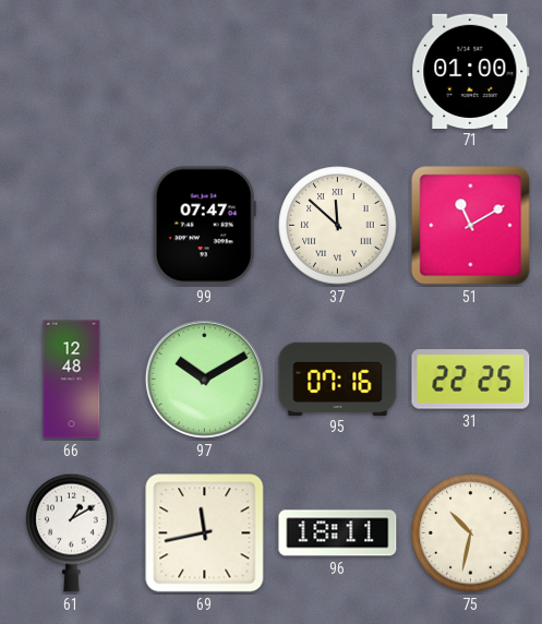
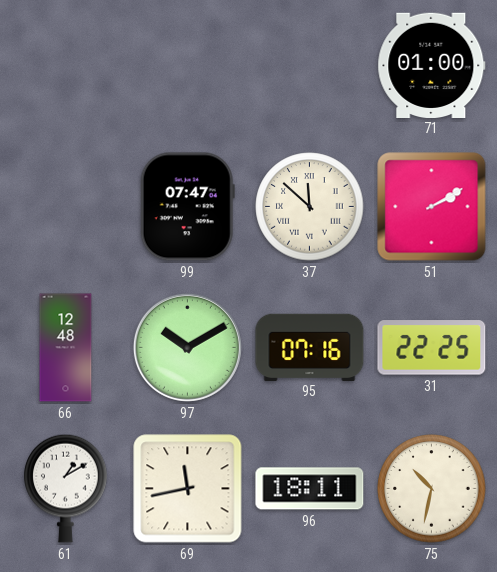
51: 11:10 -> 2:10 (432, 207)
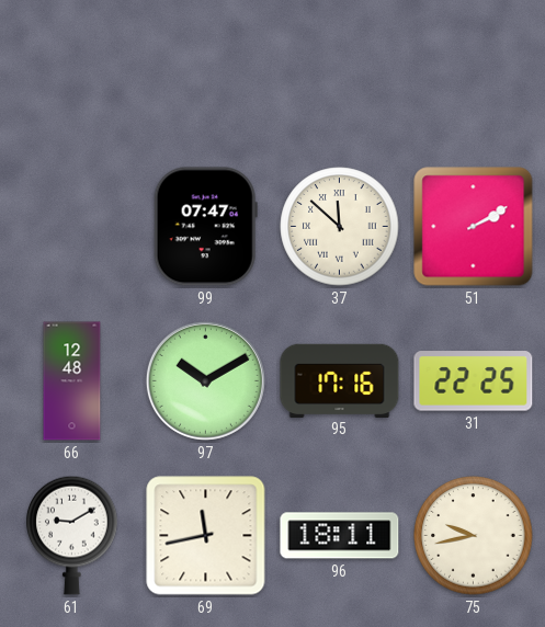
71: 01:00 -> none (432, 65)
95: 07:16 -> 17:16 (340, 380)
61: 1:10 -> 9:10 (72, 535)
75: 10:32 -> 9:43 (474, 536)
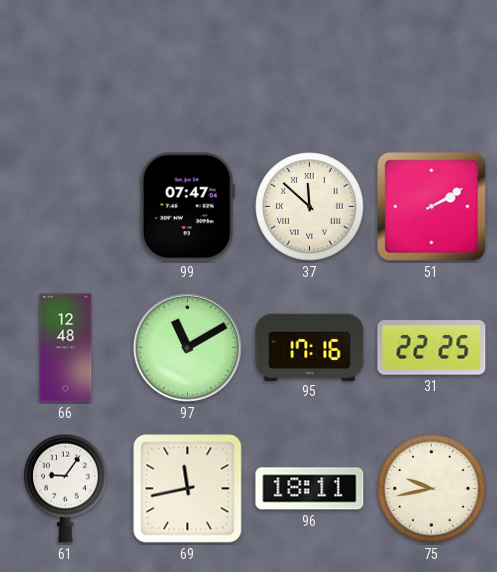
97: 10:10 -> 11:10 (187, 347)
61: 9:10 -> 9:06 (66, 488)
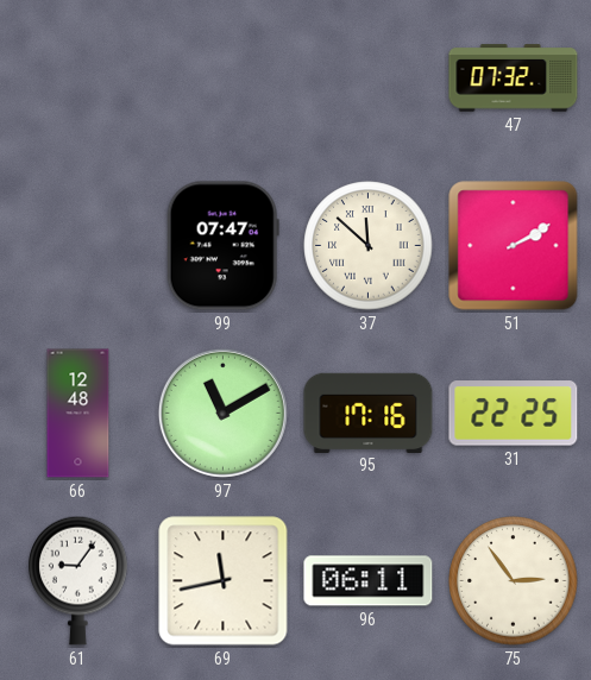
47: none -> 07:32 (514, 78)
96: 18:11 -> 06:11 (369, 581)
75: 9:43 -> 2:54 (514, 581)
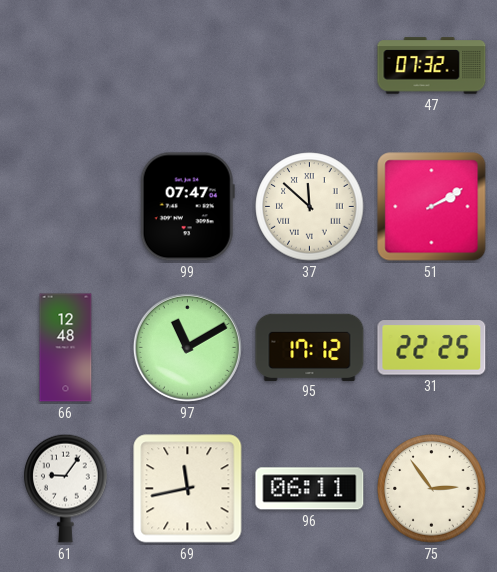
95: 17:16 -> 17:12 (310, 347)
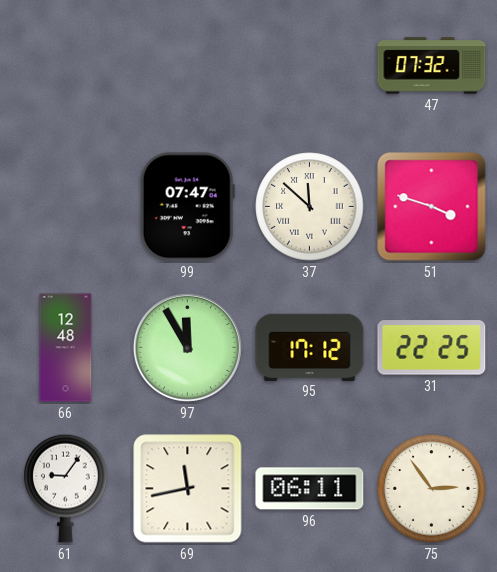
51: 2:10 -> 3:48 (432, 207)
97: 11:10 -> 11:55 (187, 347)
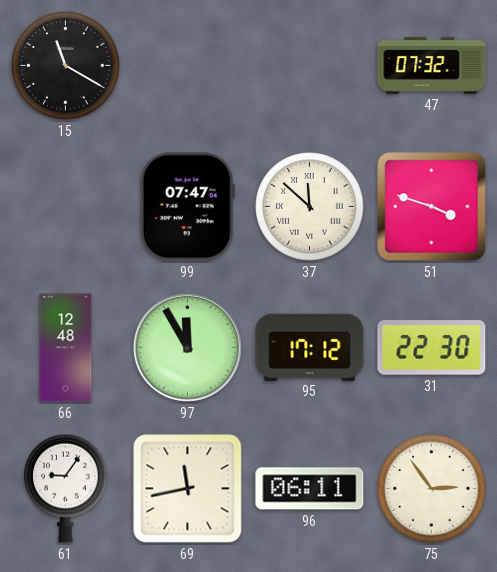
15: none -> 11:20 (66, 66)
31: 22:25 -> 22:30 (432, 348)
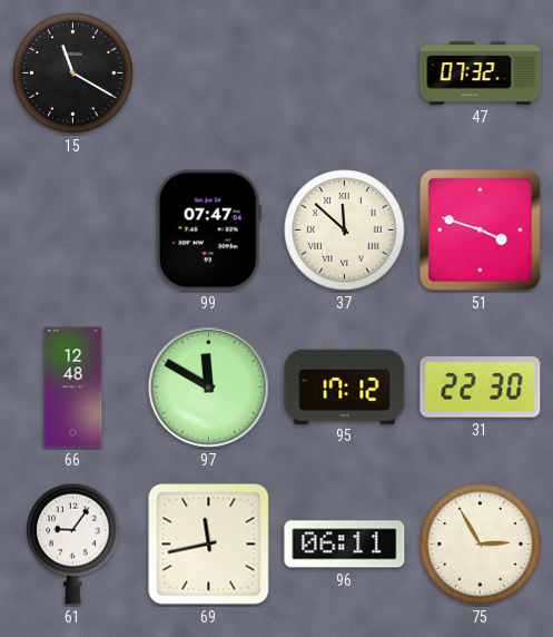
97: 11:55 -> 11:50 (208, 386)
75: 2:54 -> 2:55 (481, 545)
